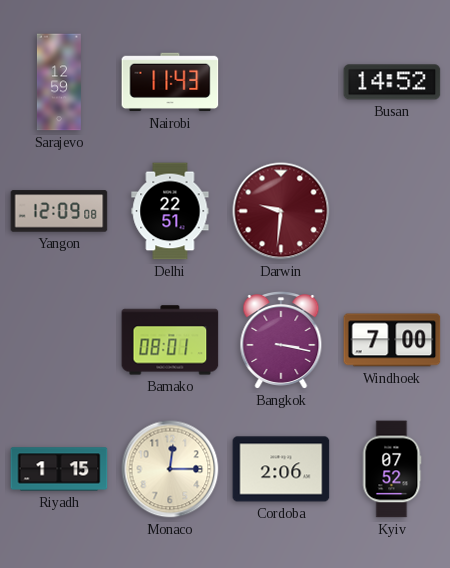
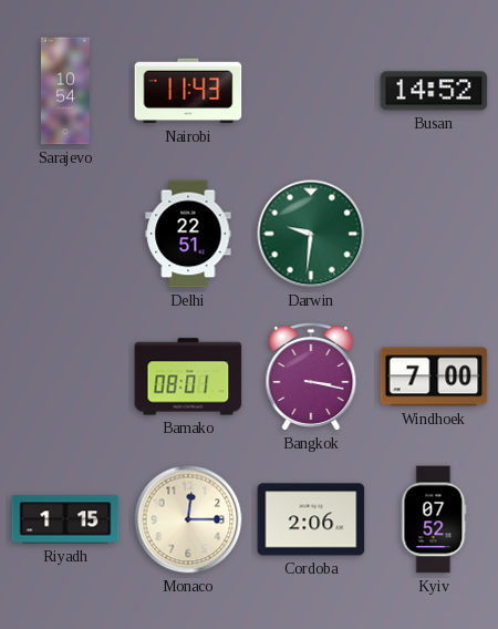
Sarajevo: 12:59 -> 10:54 (65, 91)
Yangon: 12:09 -> none (59, 211)
Darwin dial: burgundy -> green (311, 234)
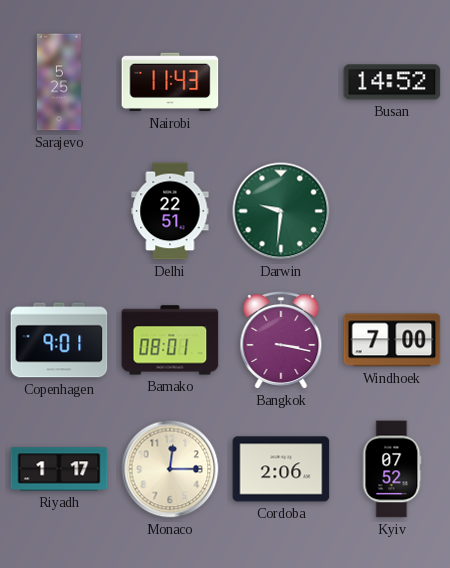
Sarajevo: 10:54 -> 5:25 (59, 82)
Copenhagen: none -> 9:01 (59, 340)
Riyadh: 1:15 -> 1:17 (59, 469)
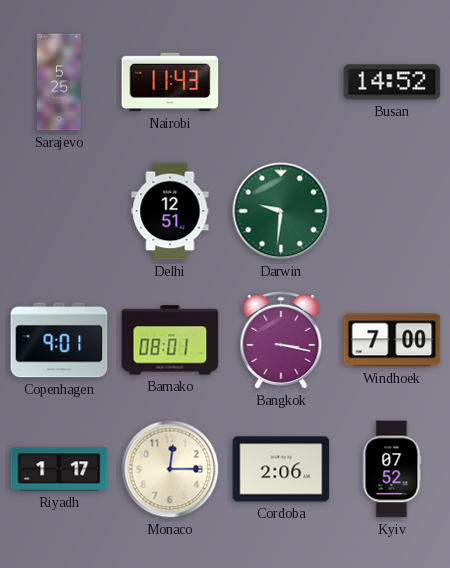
Delhi: 22:51 -> 12:51 (170, 211)
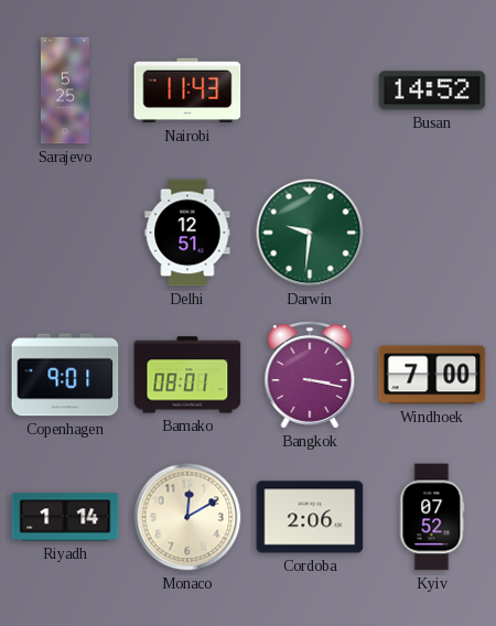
Riyadh: 1:17 -> 1:14 (65, 517)
Monaco: 12:15 -> 12:10 (187, 517)
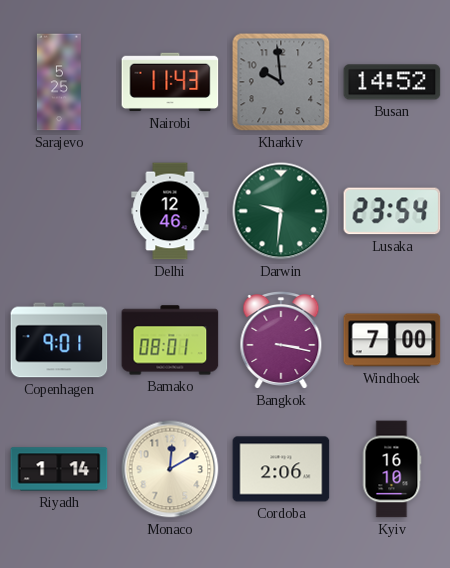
Kharkiv: none -> 9:59 (281, 82)
Delhi: 12:51 -> 12:46 (170, 211)
Lusaka: none -> 23:54 (392, 211)
Kyiv: 07:52 -> 16:10 (392, 469)
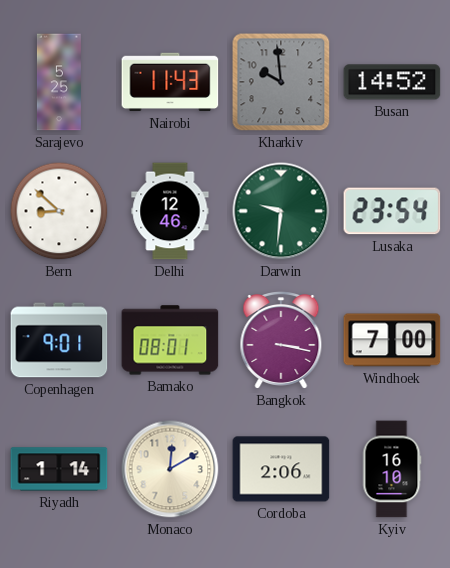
Bern: none -> 8:52 (59, 211)
